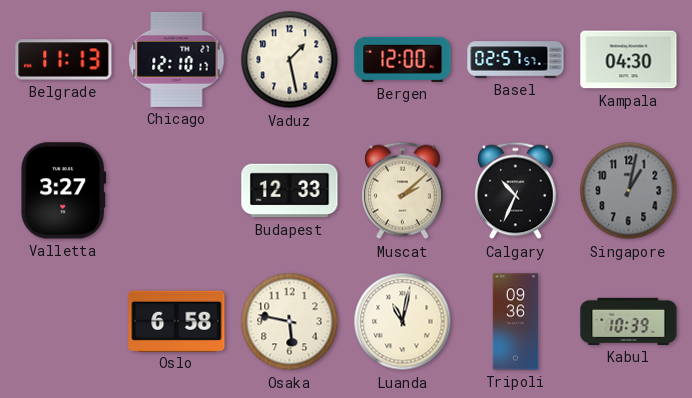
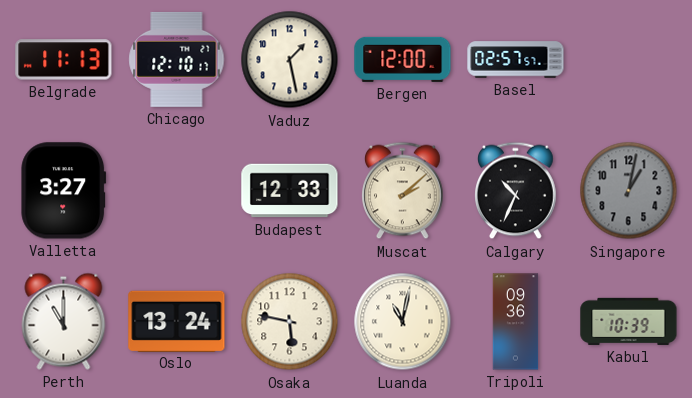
Kampala: 04:30 -> none (629, 60)
Perth: none -> 11:00 (64, 321)
Oslo: 6:58 -> 13:24 (177, 321)
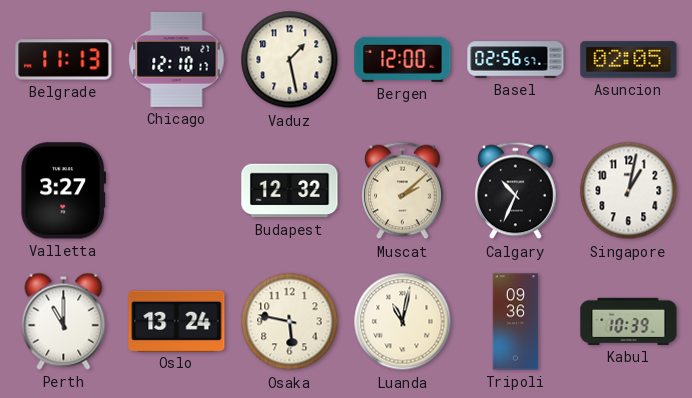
Basel: 02:57 -> 02:56 (516, 60)
Asuncion: none -> 02:05 (629, 60)
Budapest: 12:33 -> 12:32 (290, 191)
Singapore dial: grey -> white (629, 191)
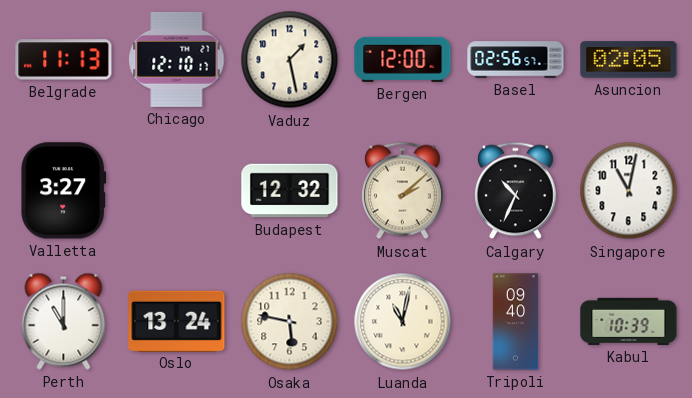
Singapore: 1:02 -> 11:02 (629, 191)
Tripoli: 09:36 -> 09:40 (516, 322)
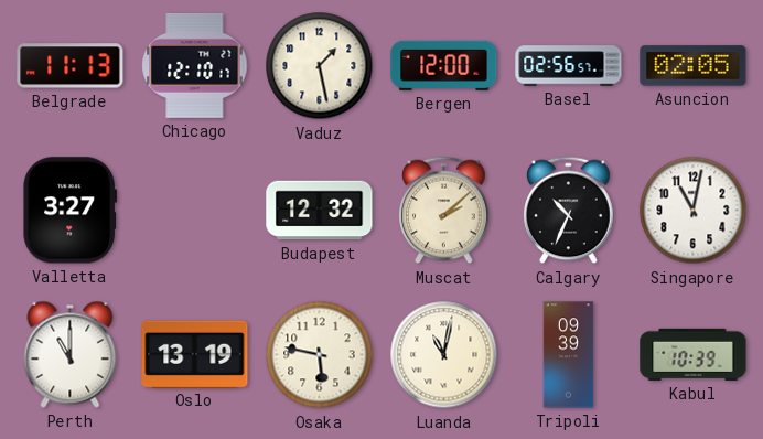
Oslo: 13:24 -> 13:19 (195, 354)
Tripoli: 09:40 -> 09:39 (569, 355)
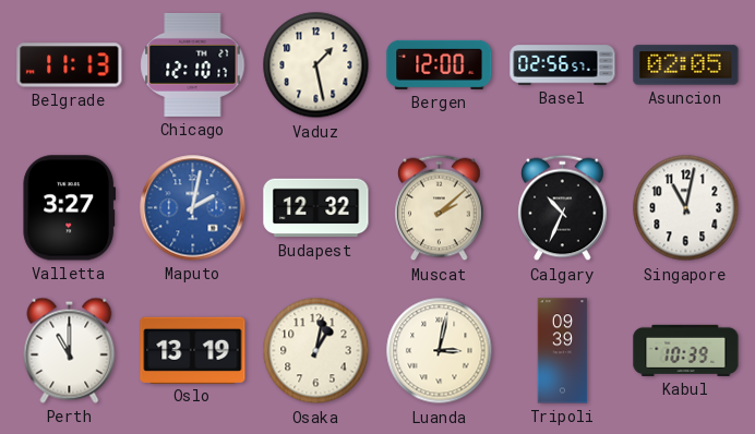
Maputo: none -> 2:02 (193, 208)
Osaka: 5:47 -> 1:02 (316, 351)
Luanda: 11:02 -> 3:02 (440, 351)
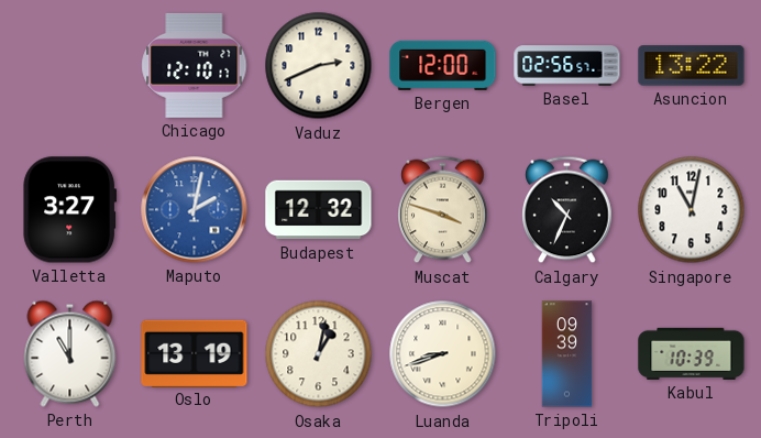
Belgrade: 11:13 -> none (70, 65)
Vaduz: 1:28 -> 2:41 (319, 66)
Asuncion: 02:05 -> 13:22 (692, 66)
Muscat: 2:08 -> 3:48 (443, 210)
Luanda: 3:02 -> 8:42 (443, 354)
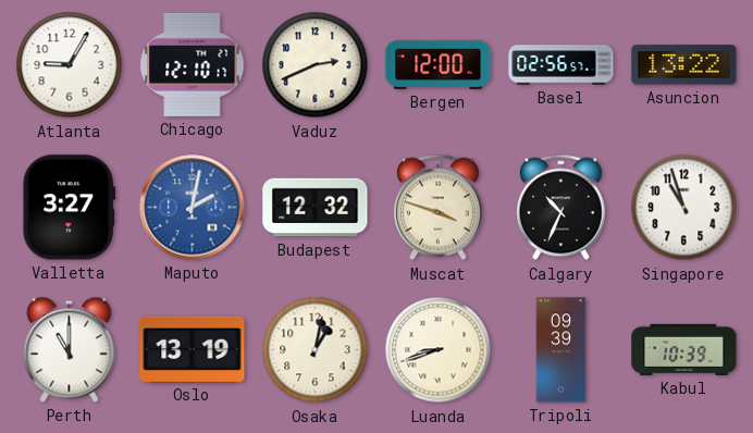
Atlanta: none -> 9:05 (70, 65)
Singapore: 11:02 -> 10:57 (684, 208)
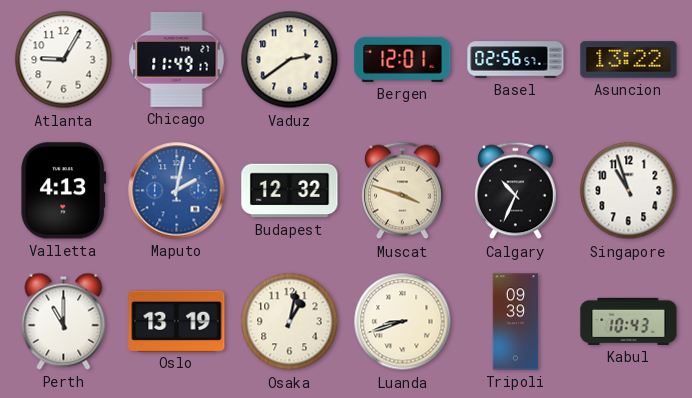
Chicago: 12:10 -> 11:49 (177, 59)
Vaduz: 2:41 -> 2:39 (290, 60)
Bergen: 12:00 -> 12:01 (403, 59)
Valletta: 3:27 -> 4:13 (64, 191)
Kabul: 10:39 -> 10:43 (629, 321)
